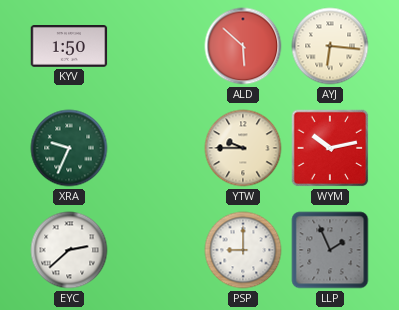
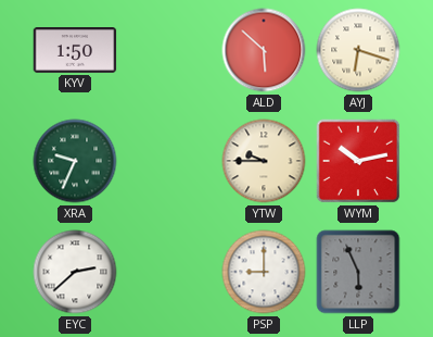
AYJ: 6:16 -> 6:18 (358, 50)
LLP: 1:56 -> 5:56 (358, 272)
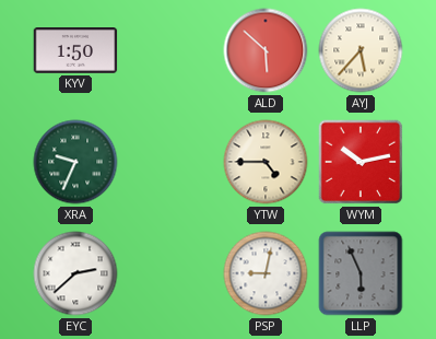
AYJ: 6:18 -> 5:37 (361, 50)
YTW: 9:45 -> 4:45 (266, 162)
PSP: 9:00 -> 9:02 (266, 273)
